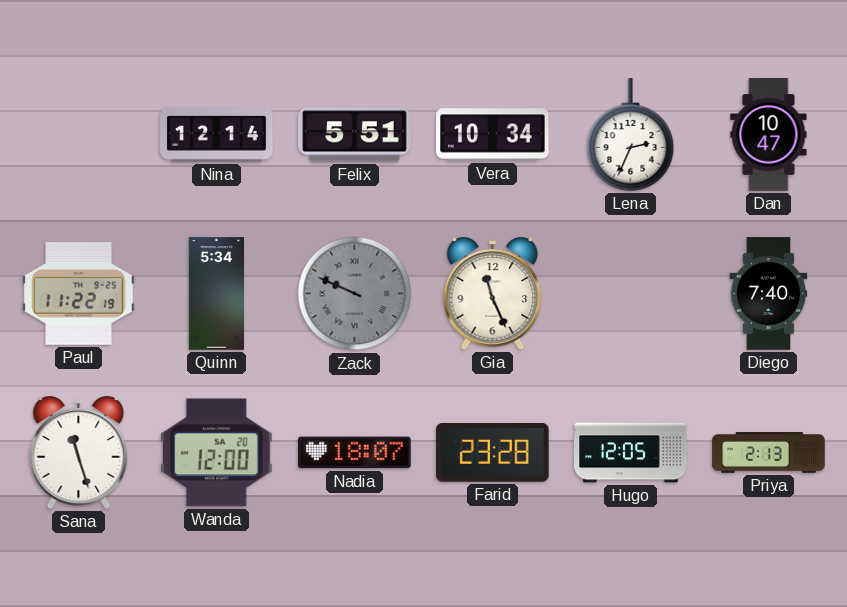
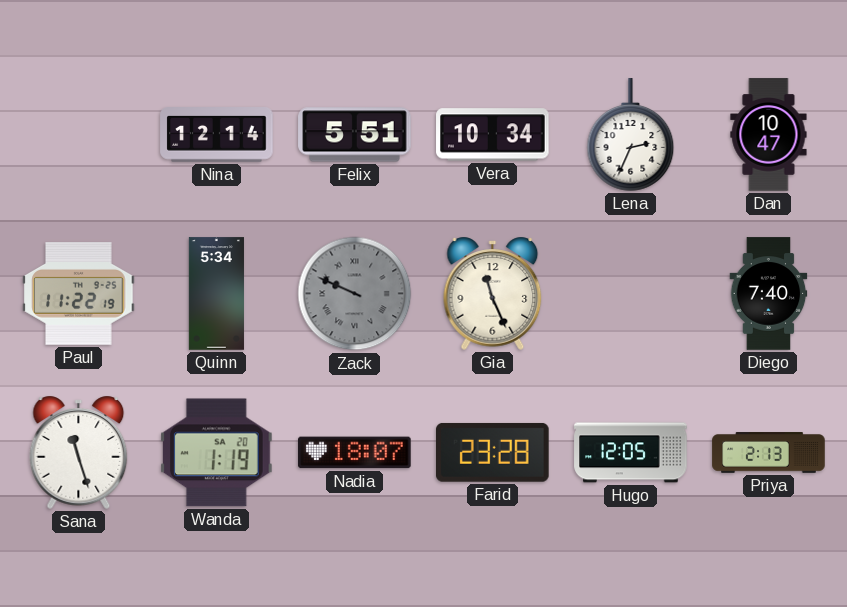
Wanda: 12:00 -> 1:19 (217, 453)
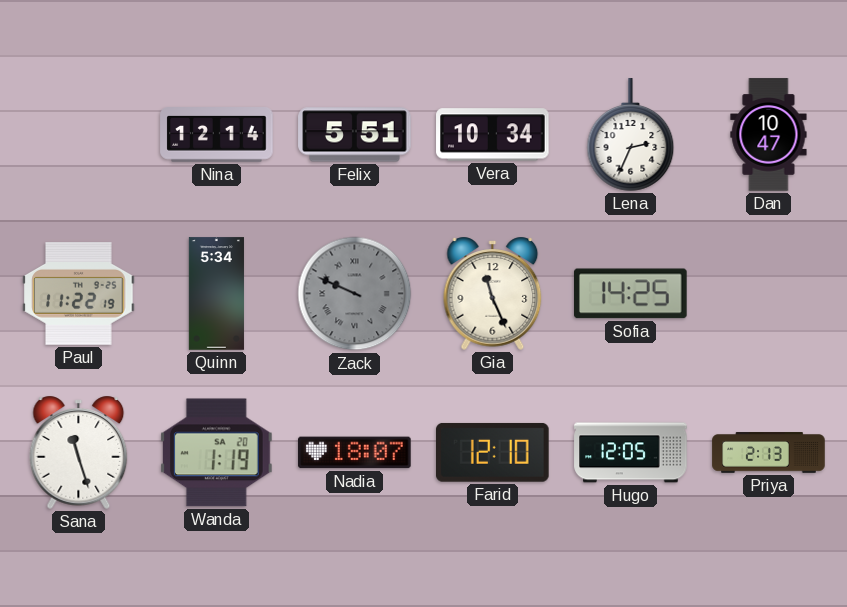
Sofia: none -> 14:25 (631, 294)
Diego: 7:40 -> none (769, 294)
Farid: 23:28 -> 12:10 (493, 452)
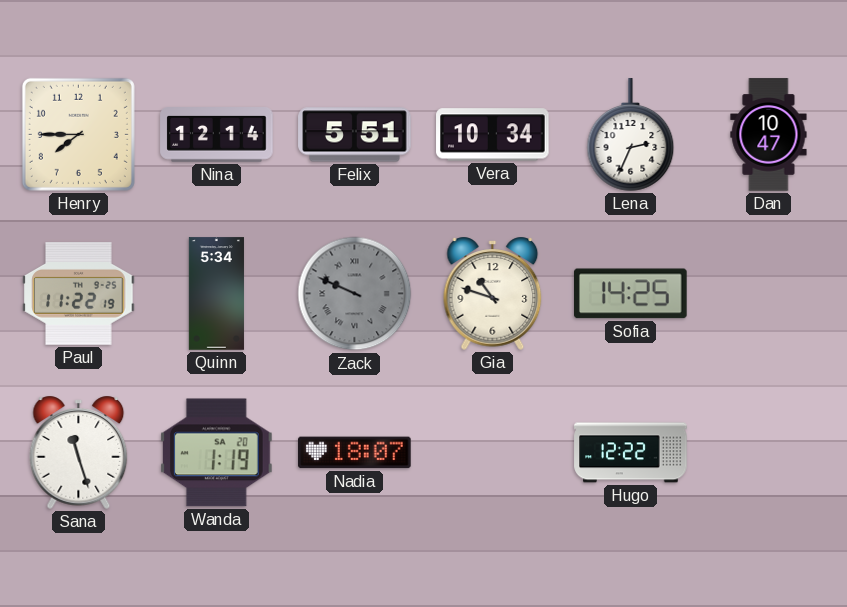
Henry: none -> 7:45 (78, 134)
Gia: 11:26 -> 10:48 (493, 293)
Farid: 12:10 -> none (493, 452)
Hugo: 12:05 -> 12:22 (631, 453)
Priya: 2:13 -> none (769, 453)
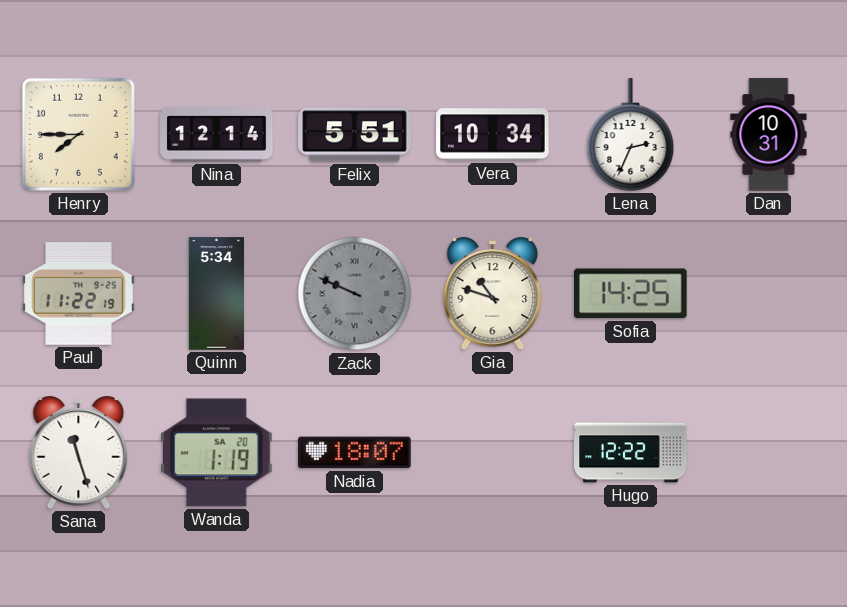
Dan: 10:47 -> 10:31 (769, 135)
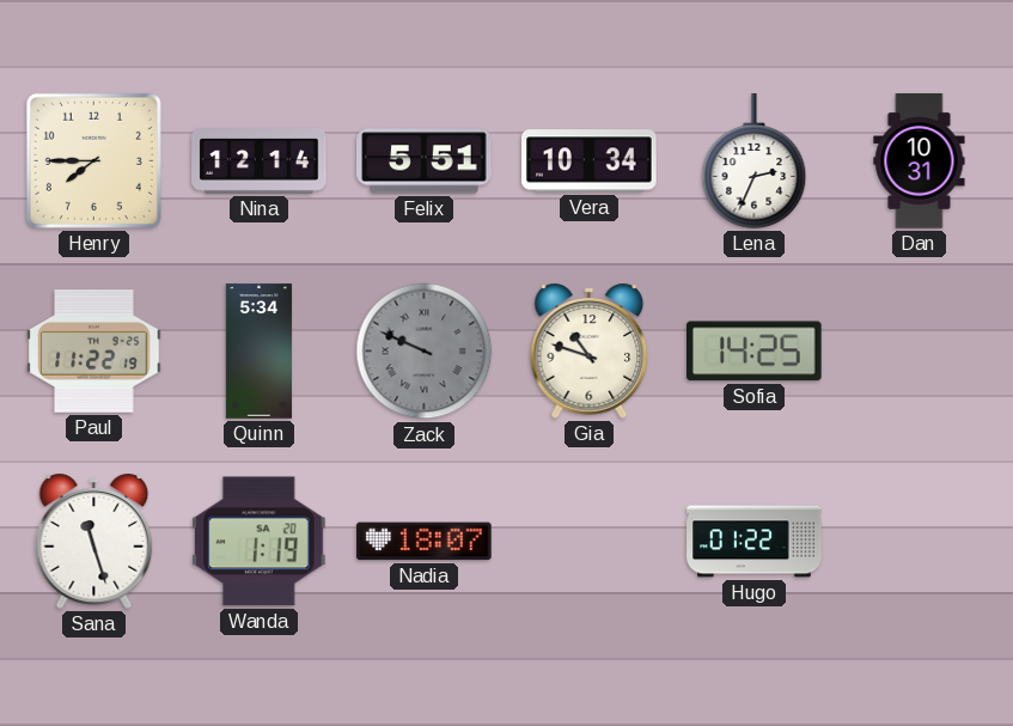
Hugo: 12:22 -> 01:22 (755, 542)
